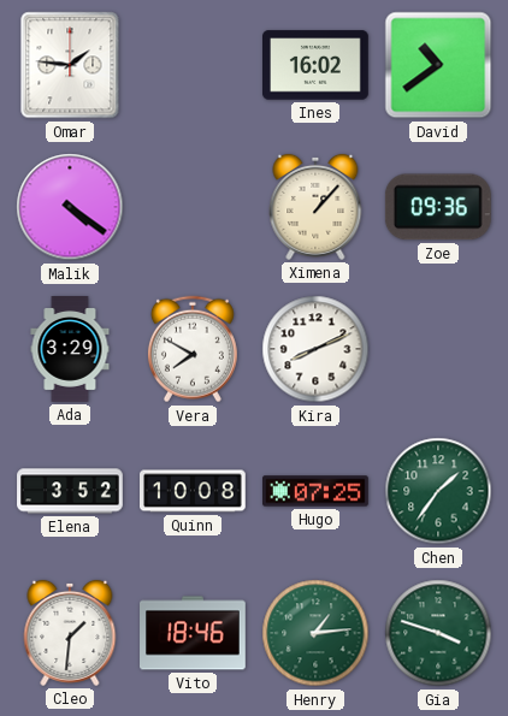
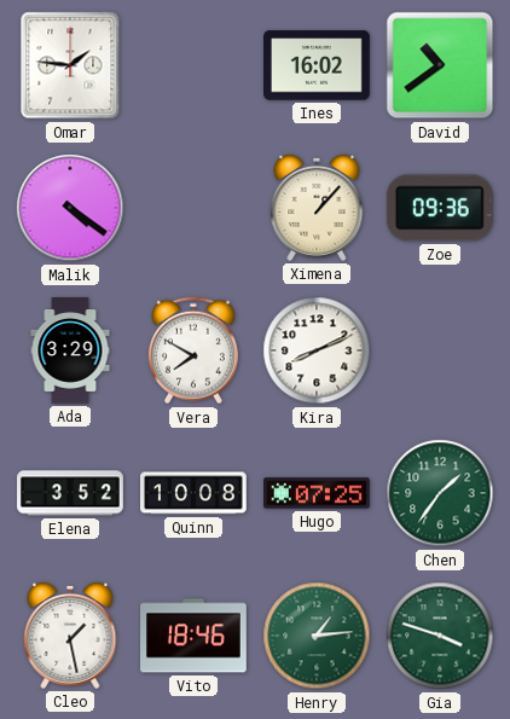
Cleo: 1:31 -> 1:28 (70, 636)
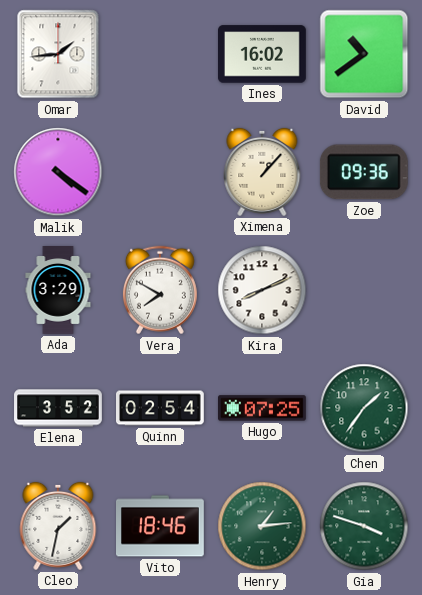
Omar: 1:46 -> 1:44 (58, 54)
Quinn: 10:08 -> 02:54 (161, 408)
Cleo: 1:28 -> 1:32 (58, 526)
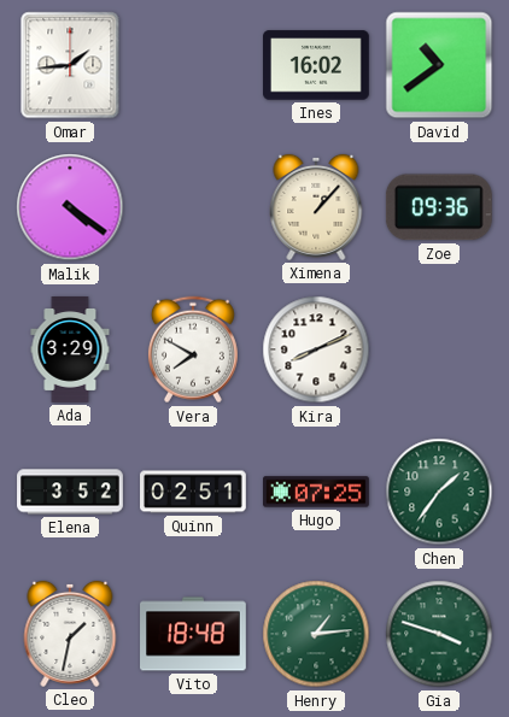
Quinn: 02:54 -> 02:51 (194, 492)
Vito: 18:46 -> 18:48 (194, 634)
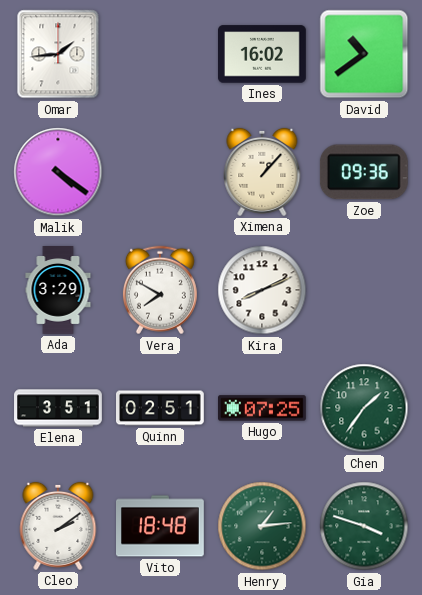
Elena: 3:52 -> 3:51 (58, 408)
Cleo: 1:32 -> 2:09 (58, 526)
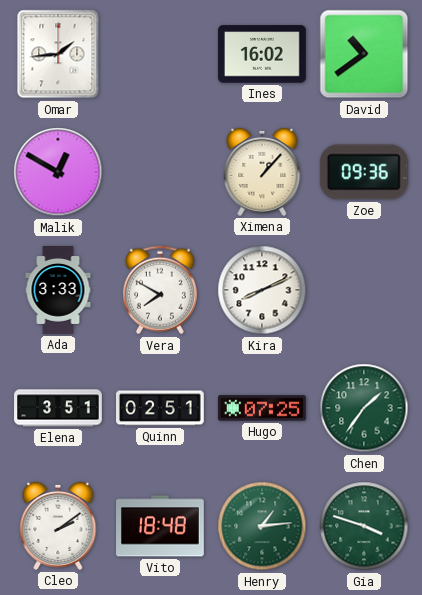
Malik: 4:21 -> 12:50 (58, 172)
Ada: 3:29 -> 3:33 (58, 290)
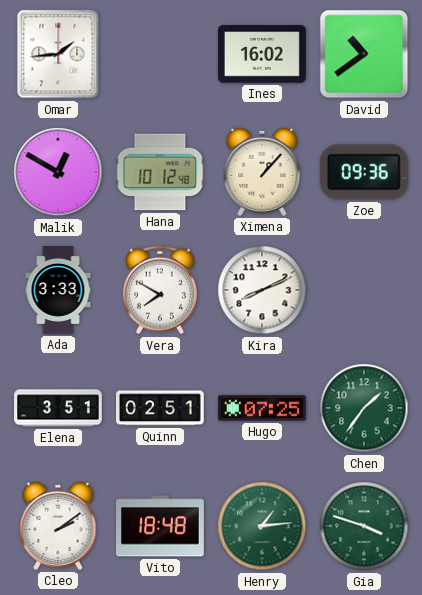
Hana: none -> 10:12 (160, 172)
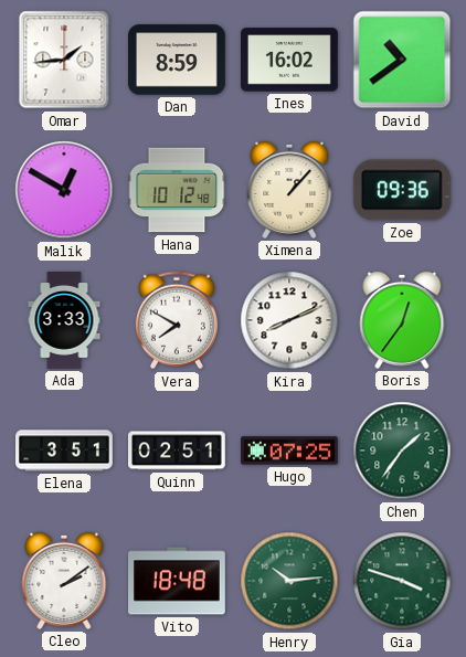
Dan: none -> 8:59 (178, 60)
Boris: none -> 12:36 (402, 320)
Henry: 1:14 -> 10:14 (289, 581)
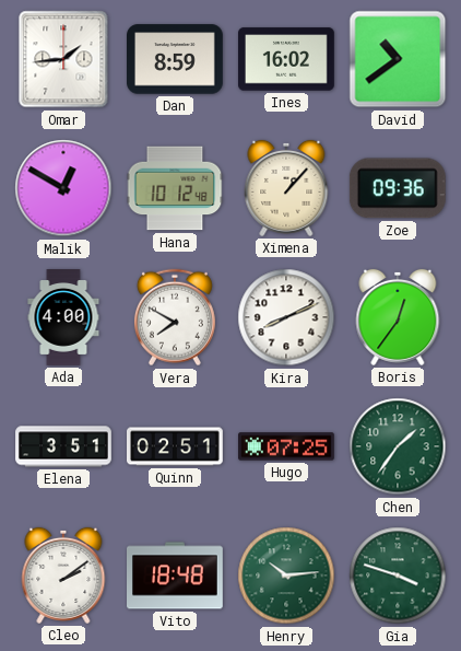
Ada: 3:33 -> 4:00 (63, 317)
